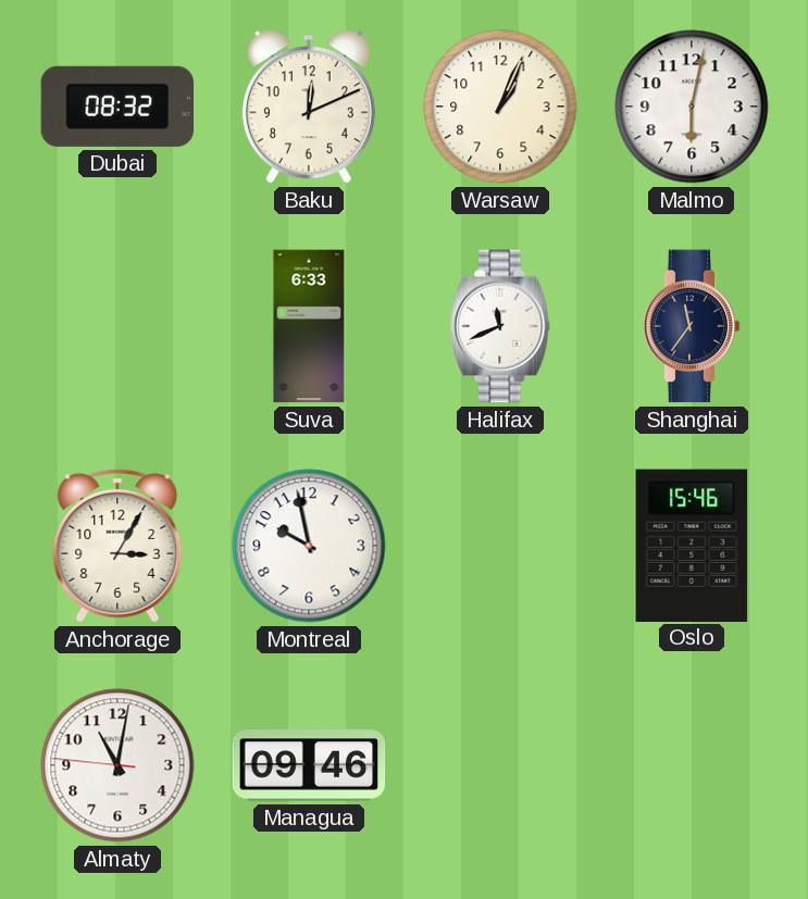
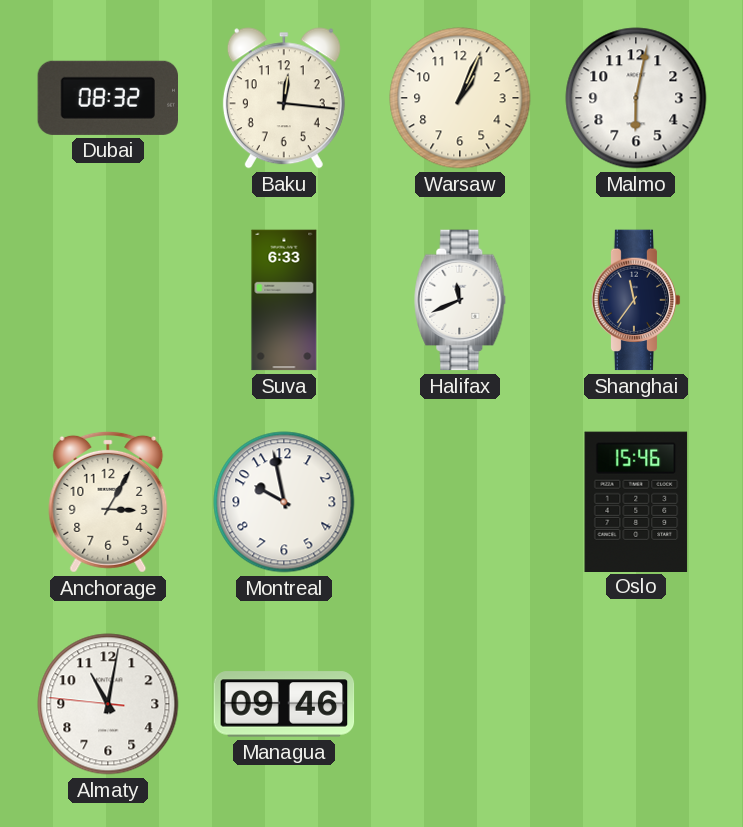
Baku: 12:11 -> 12:16 (284, 98)
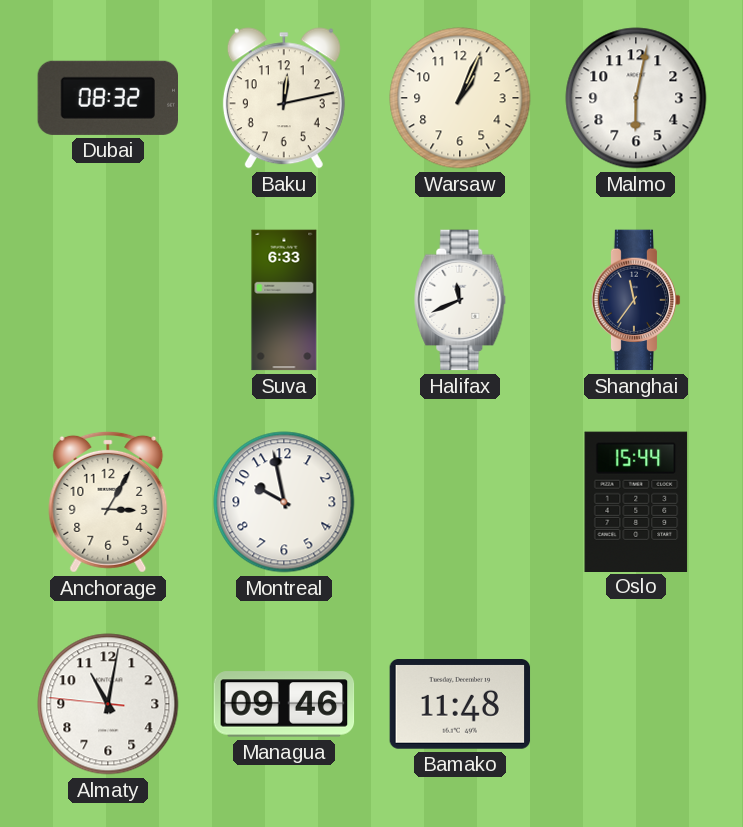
Baku: 12:16 -> 12:13 (284, 98)
Oslo: 15:46 -> 15:44 (636, 501)
Bamako: none -> 11:48 (460, 705)
